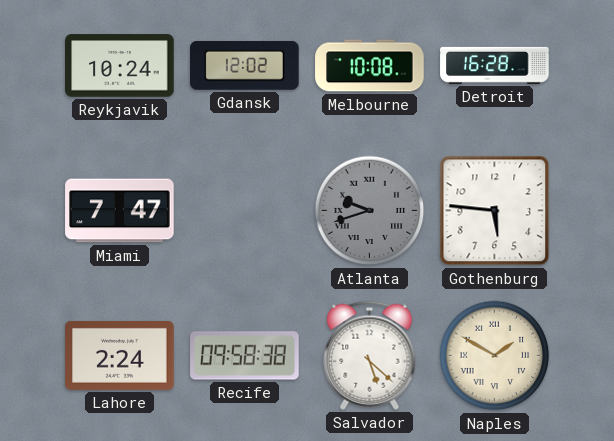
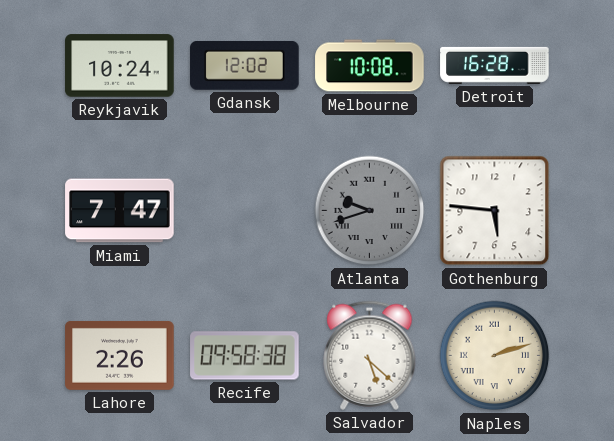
Lahore: 2:24 -> 2:26 (120, 355)
Naples: 1:50 -> 2:12 (495, 356)
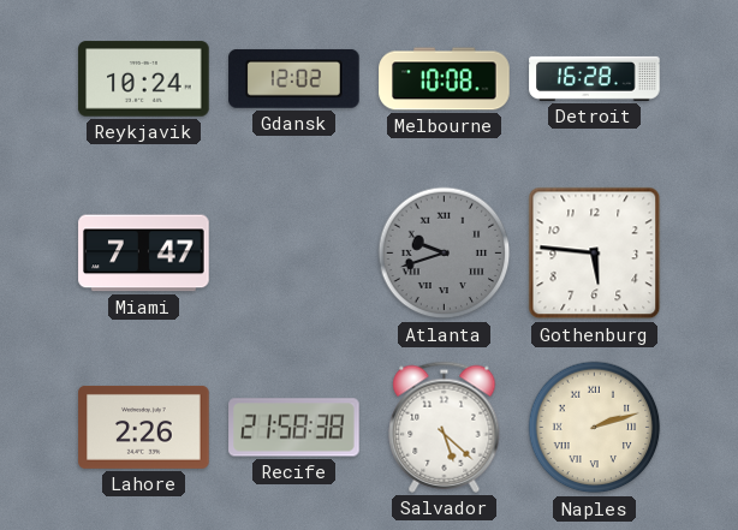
Recife: 09:58 -> 21:58 (294, 428)
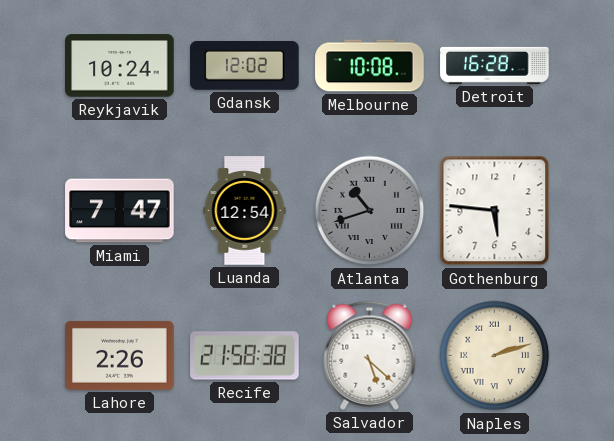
Luanda: none -> 12:54 (245, 211)
Atlanta: 9:42 -> 10:42 (370, 211)
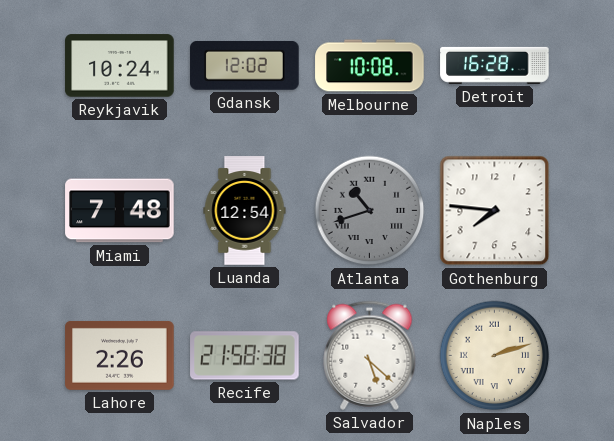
Miami: 7:47 -> 7:48 (120, 211)
Gothenburg: 5:46 -> 7:46 (495, 211)
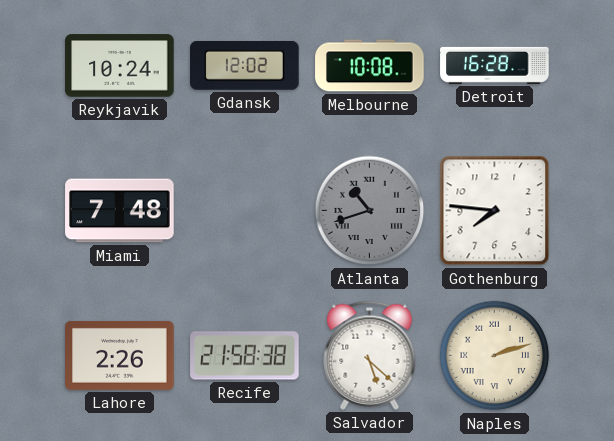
Luanda: 12:54 -> none (245, 211)
